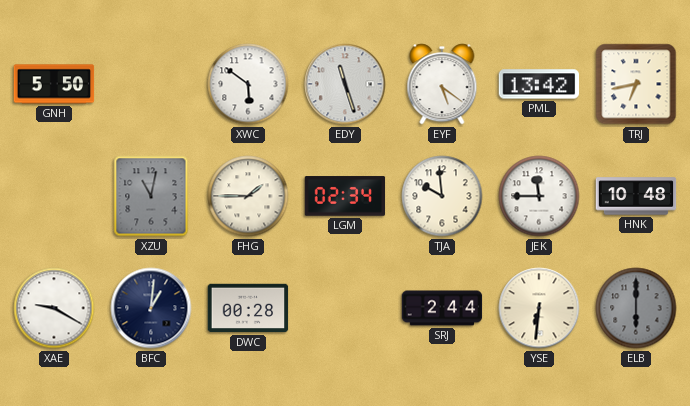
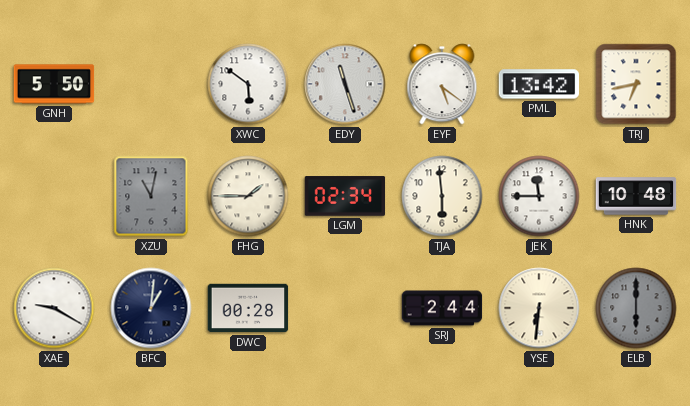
TJA: 9:59 -> 5:59 (442, 196)
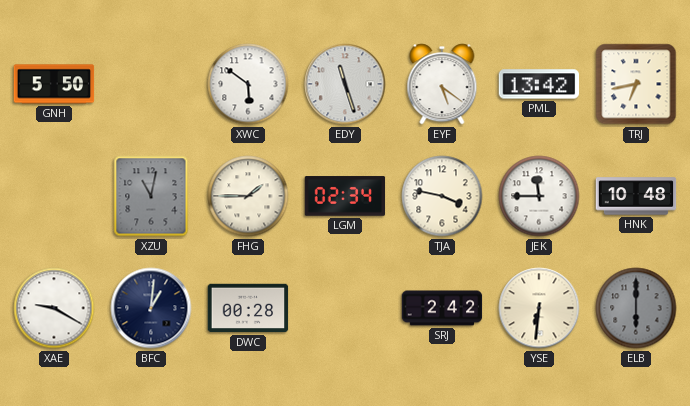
TJA: 5:59 -> 3:47 (442, 196)
SRJ: 2:44 -> 2:42 (442, 308)
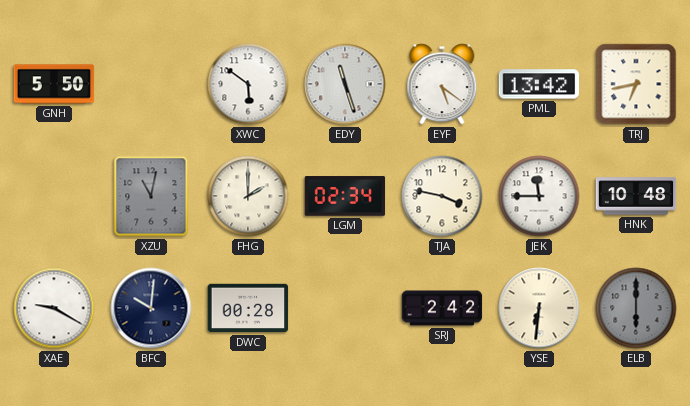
FHG: 1:45 -> 2:00 (248, 196)
BFC: 1:01 -> 10:01 (151, 308)
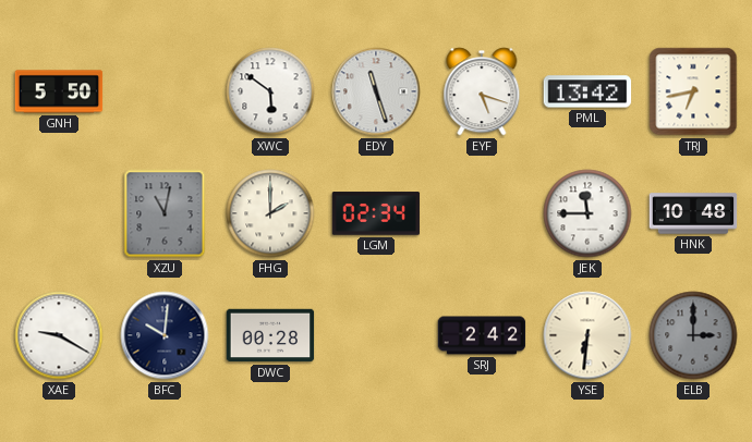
EYF: 5:21 -> 5:18 (482, 91)
TJA: 3:47 -> none (442, 196)
ELB: 6:00 -> 3:00 (693, 335)
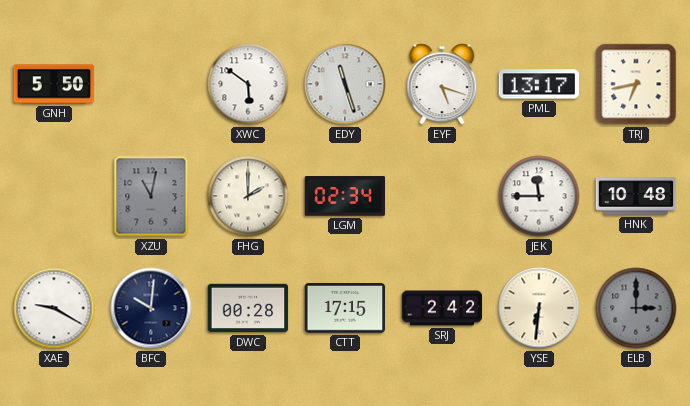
PML: 13:42 -> 13:17 (539, 84)
CTT: none -> 17:15 (345, 309)
